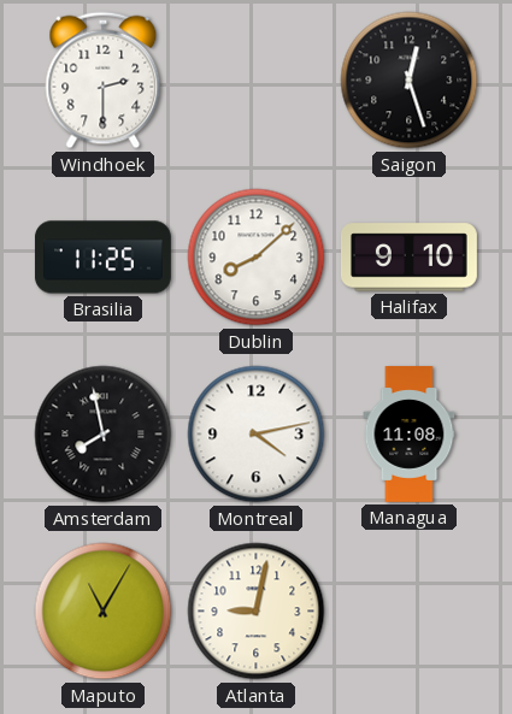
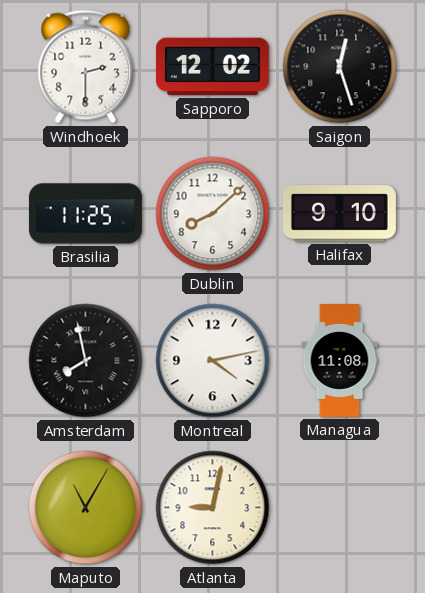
Sapporo: none -> 12:02 (212, 67)
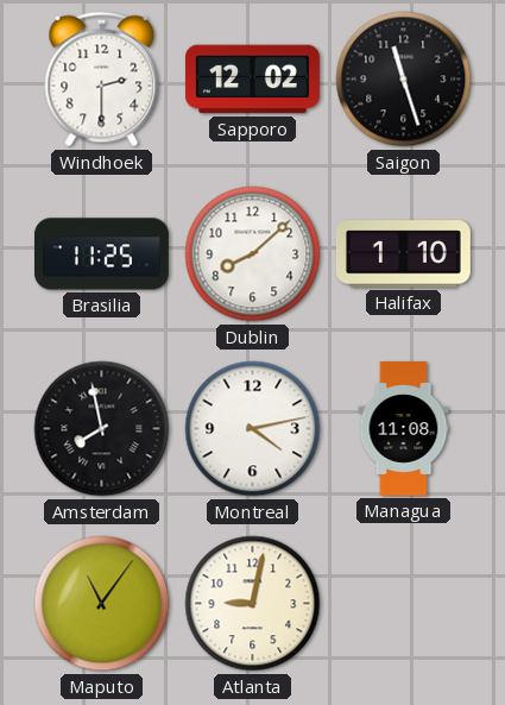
Saigon: 12:27 -> 11:27 (404, 80)
Halifax: 9:10 -> 1:10 (403, 254)
Maputo: 11:05 -> 11:06 (102, 604)
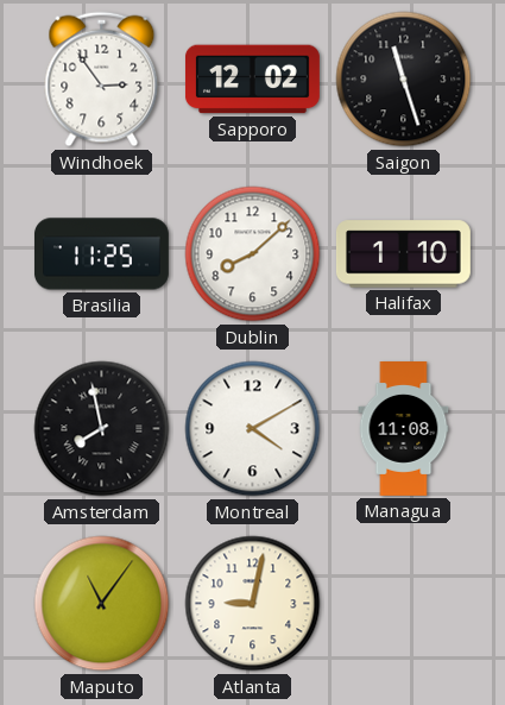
Windhoek: 2:30 -> 2:54 (102, 80)
Montreal: 4:13 -> 4:10 (253, 429)
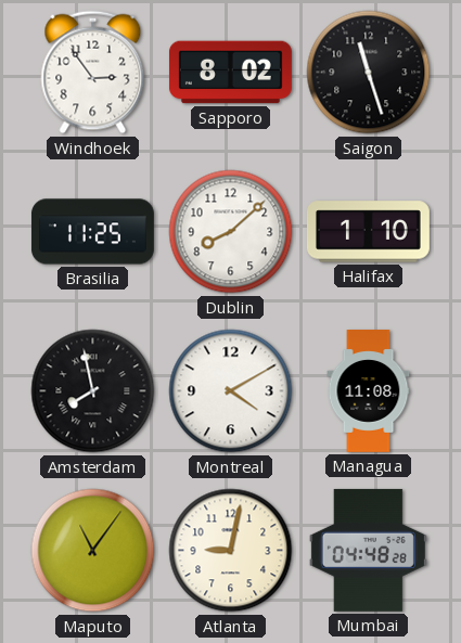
Sapporo: 12:02 -> 8:02 (230, 73)
Mumbai: none -> 04:48 (368, 550)
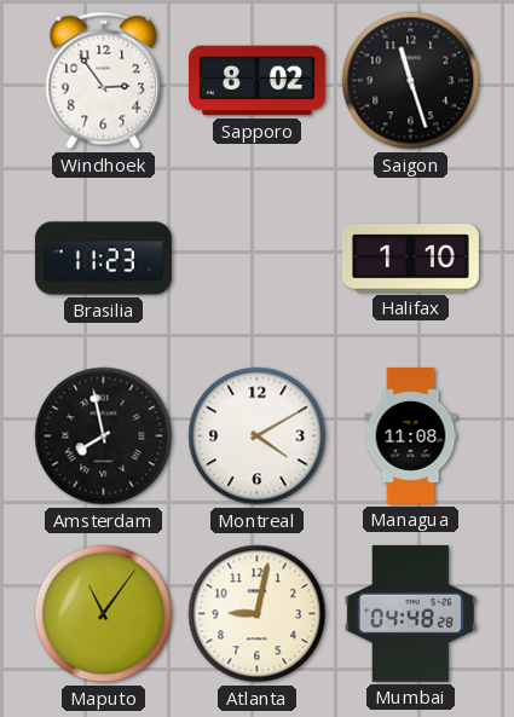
Brasilia: 11:25 -> 11:23 (103, 259)
Dublin: 8:08 -> none (231, 232)
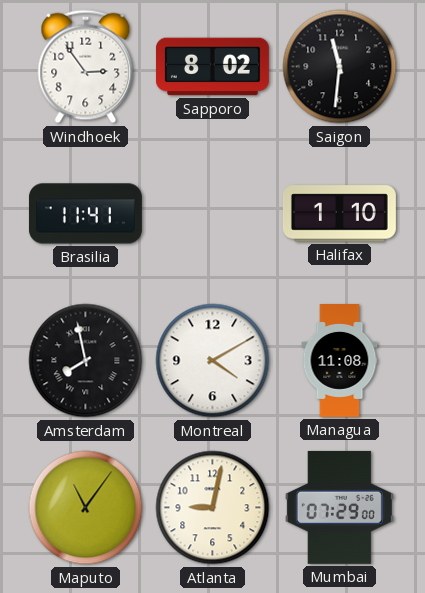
Saigon: 11:27 -> 11:31 (340, 67)
Brasilia: 11:23 -> 11:41 (85, 214)
Mumbai: 04:48 -> 07:29 (339, 507)
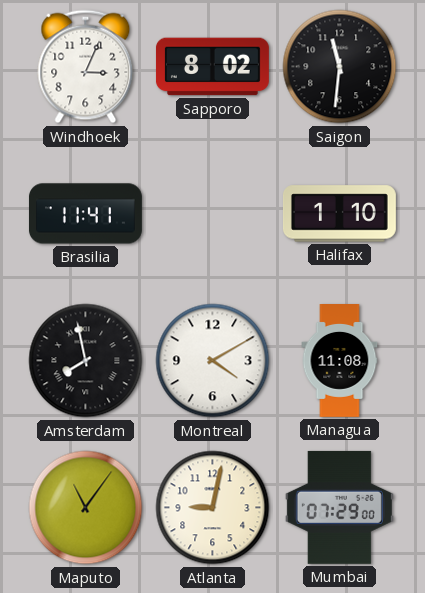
Windhoek: 2:54 -> 3:04 (86, 67)
